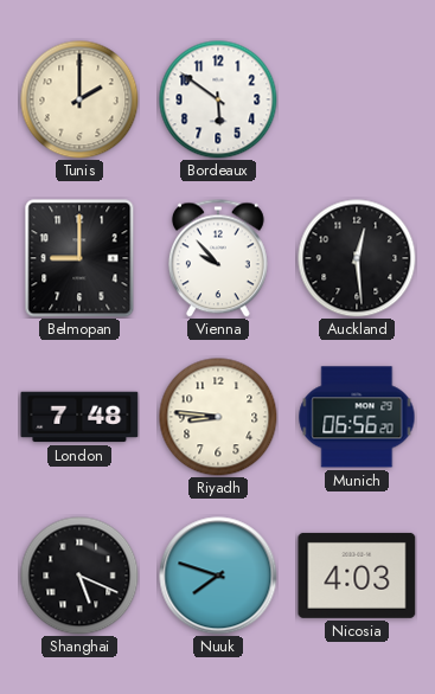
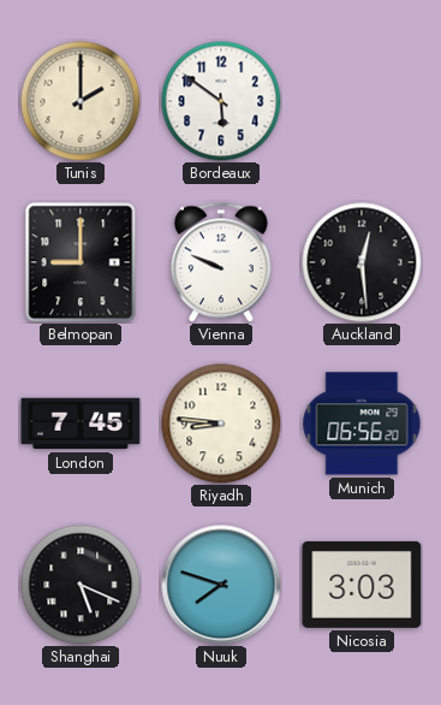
Vienna: 9:53 -> 9:49 (221, 262)
London: 7:48 -> 7:45 (81, 423)
Nicosia: 4:03 -> 3:03 (362, 585)
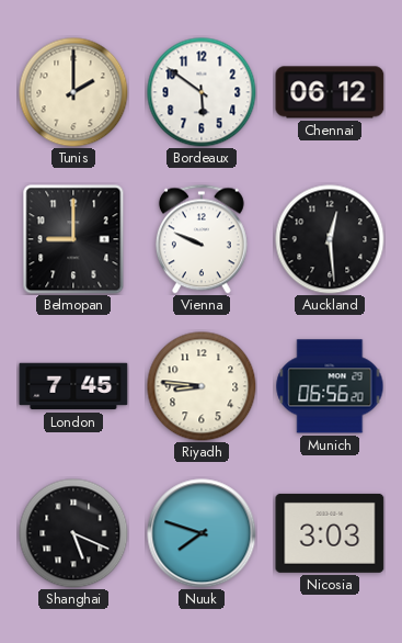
Chennai: none -> 06:12 (330, 92)
